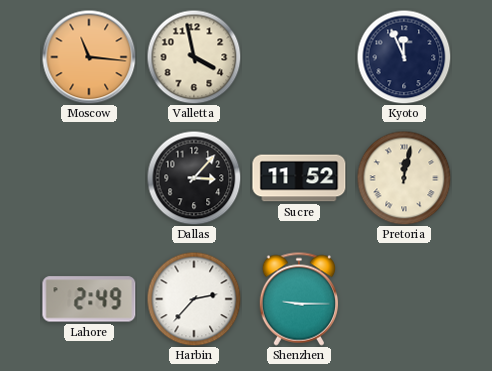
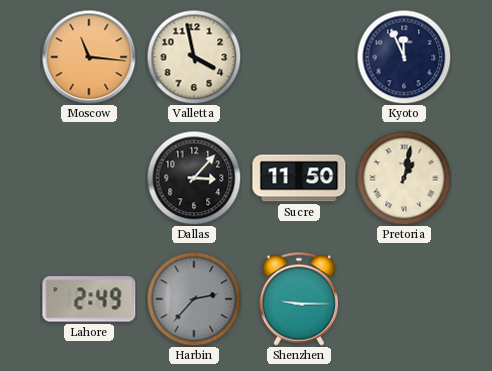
Sucre: 11:52 -> 11:50 (299, 178)
Pretoria: 12:02 -> 1:02 (404, 178)
Harbin dial: white -> grey (194, 299)
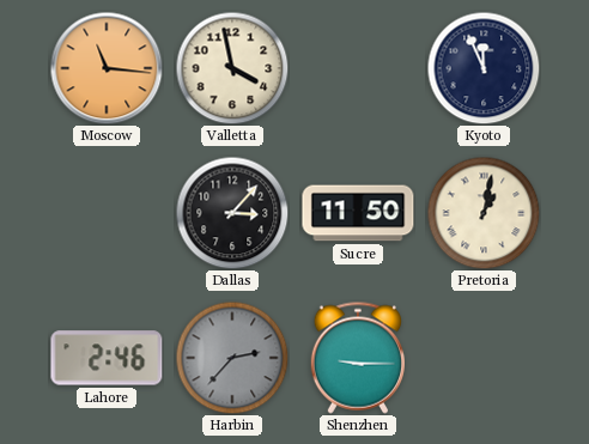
Lahore: 2:49 -> 2:46 (107, 358)
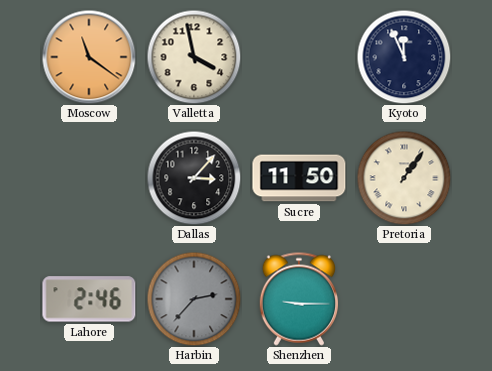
Moscow: 11:16 -> 11:21 (89, 57)
Pretoria: 1:02 -> 1:06 (404, 178)
